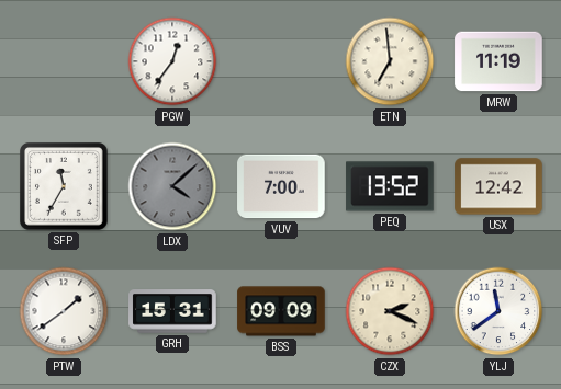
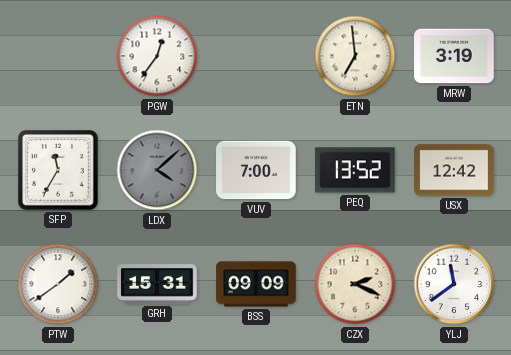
MRW: 11:19 -> 3:19 (454, 56)
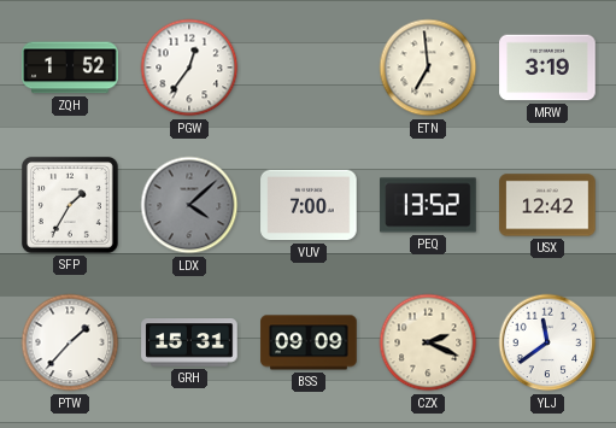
ZQH: none -> 1:52 (70, 68)
SFP: 11:35 -> 1:35 (71, 206)
PTW: 1:39 -> 1:37 (70, 342)
